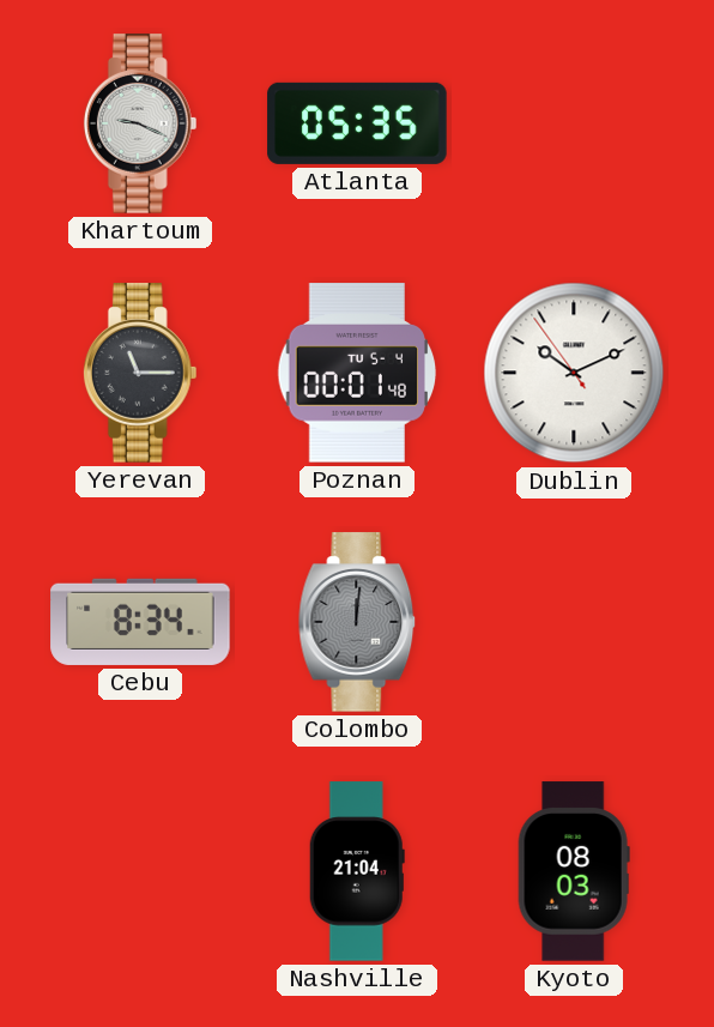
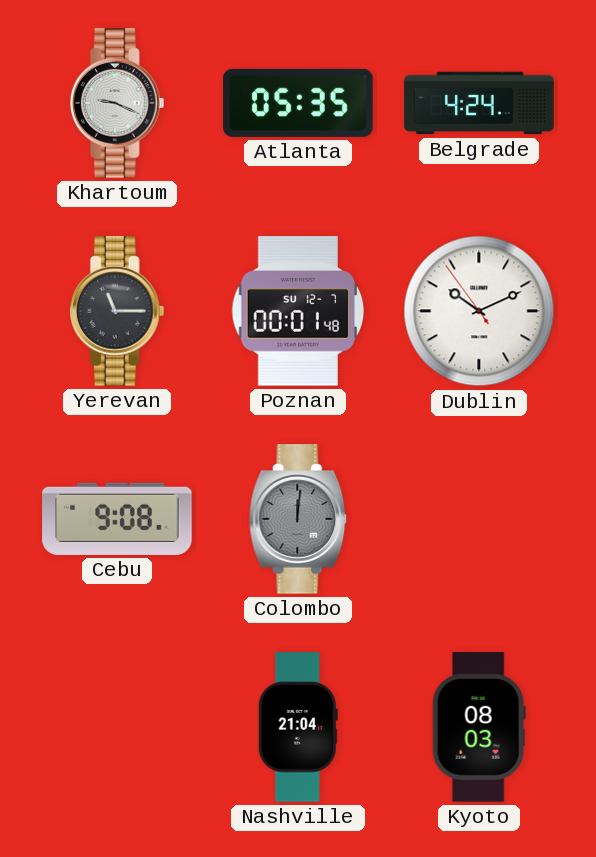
Belgrade: none -> 4:24 (479, 103)
Poznan date: TU 5-4 -> SU 12-7 (298, 311)
Cebu: 8:34 -> 9:08 (117, 519)
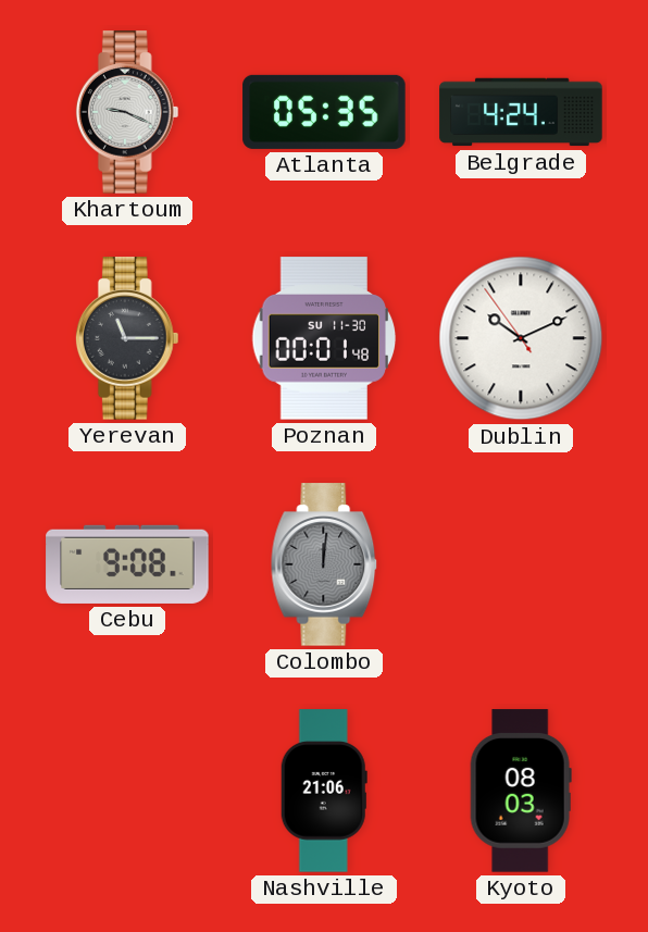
Poznan date: SU 12-7 -> SU 11-30 (324, 338)
Nashville: 21:04 -> 21:06 (324, 791)
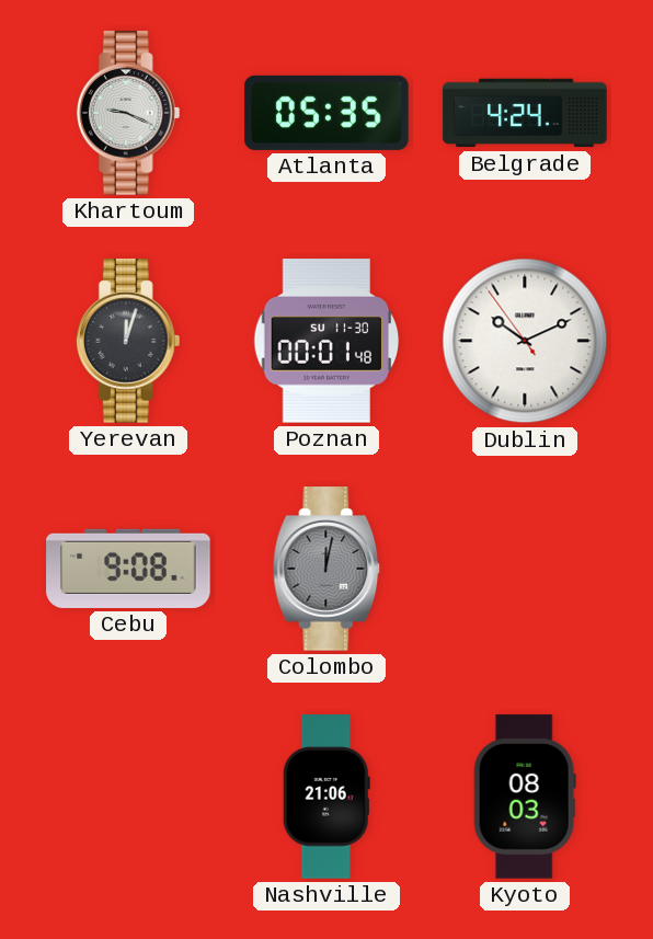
Yerevan: 11:15 -> 12:03 (128, 341)
Colombo: 12:01 -> 12:02 (326, 569)
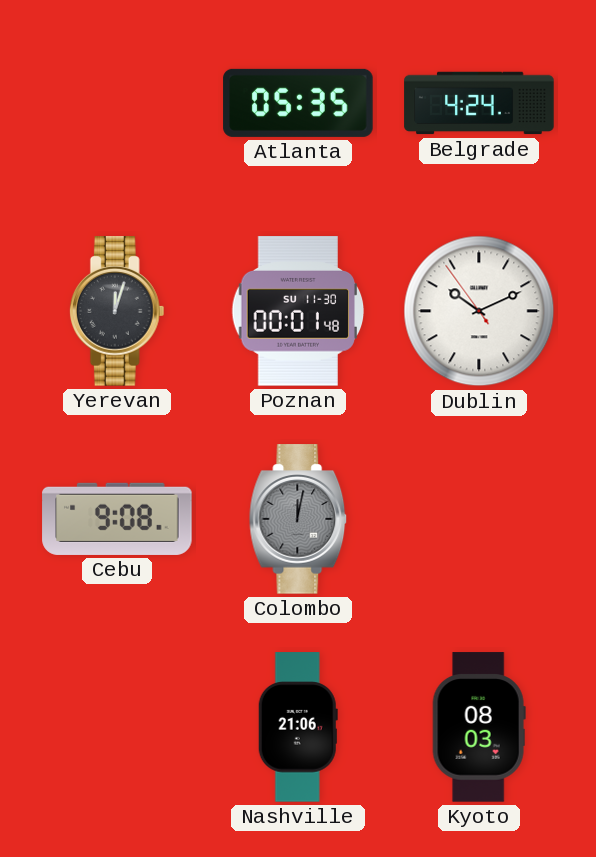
Khartoum: 9:19 -> none (128, 113)
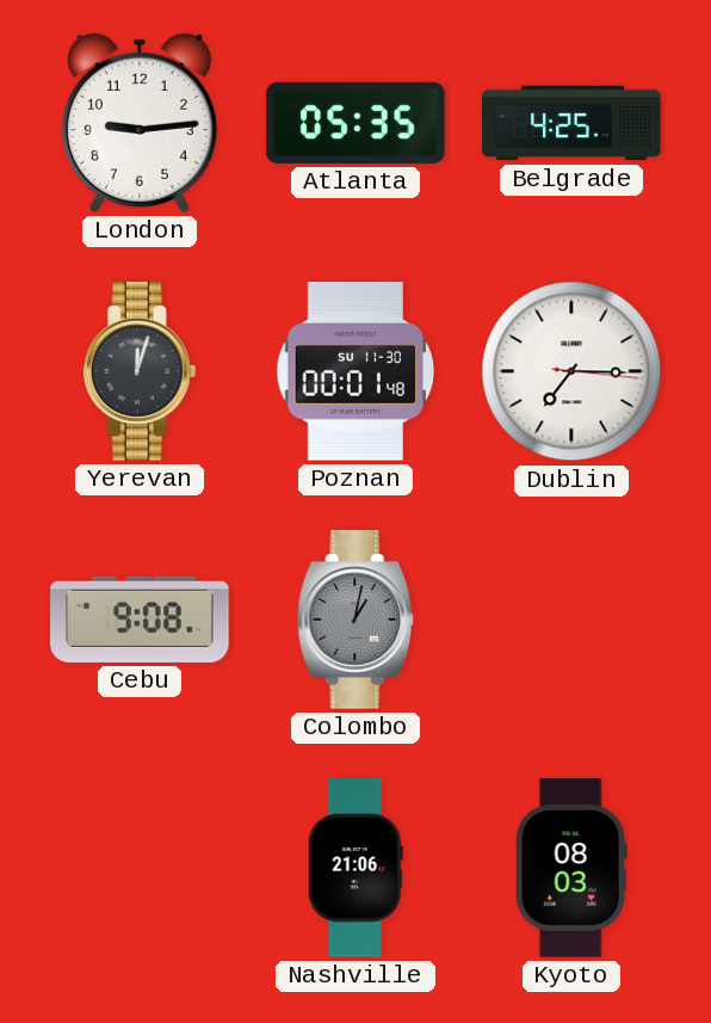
London: none -> 9:14 (140, 123)
Belgrade: 4:24 -> 4:25 (571, 123)
Dublin: 10:10 -> 7:15 (571, 371)
Colombo: 12:02 -> 1:02 (355, 620)
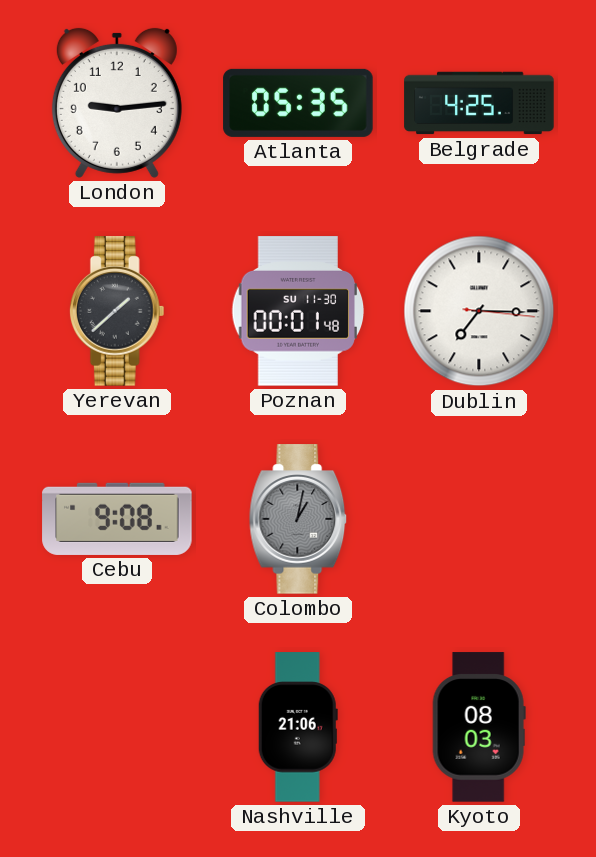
Yerevan: 12:03 -> 1:38 (117, 311)
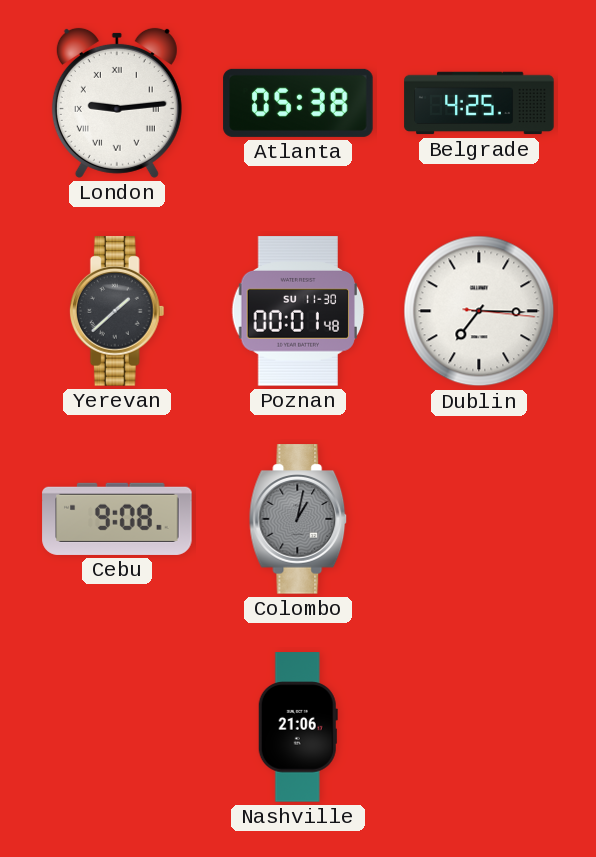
London numerals: Arabic -> Roman (117, 103)
Atlanta: 05:35 -> 05:38 (298, 103)
Kyoto: 08:03 -> none (479, 727)
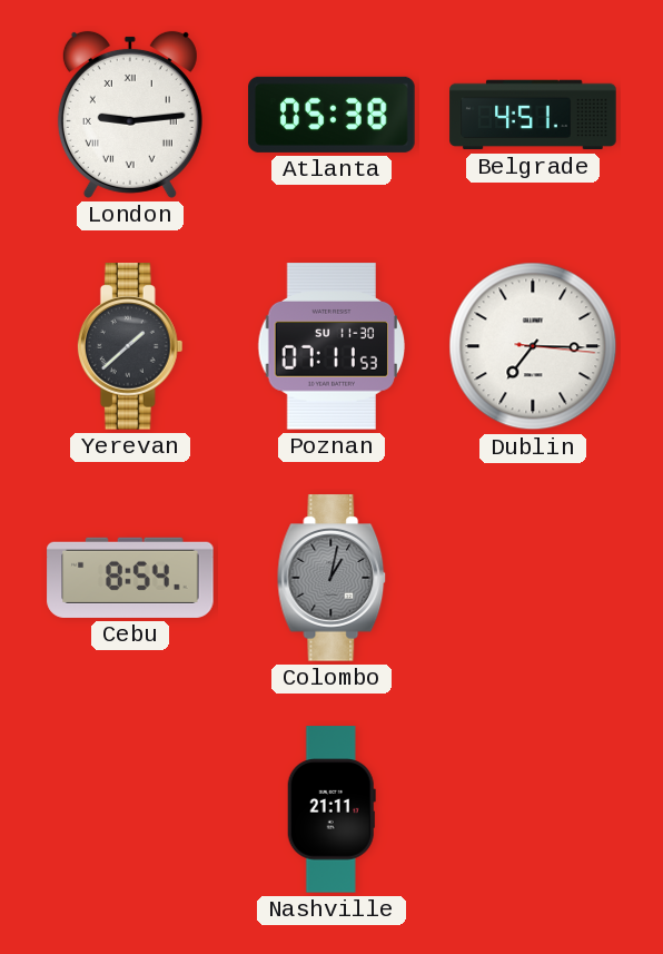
Belgrade: 4:25 -> 4:51 (533, 115)
Poznan: 00:01 -> 07:11 (331, 346)
Cebu: 9:08 -> 8:54 (130, 578)
Nashville: 21:06 -> 21:11 (331, 809)
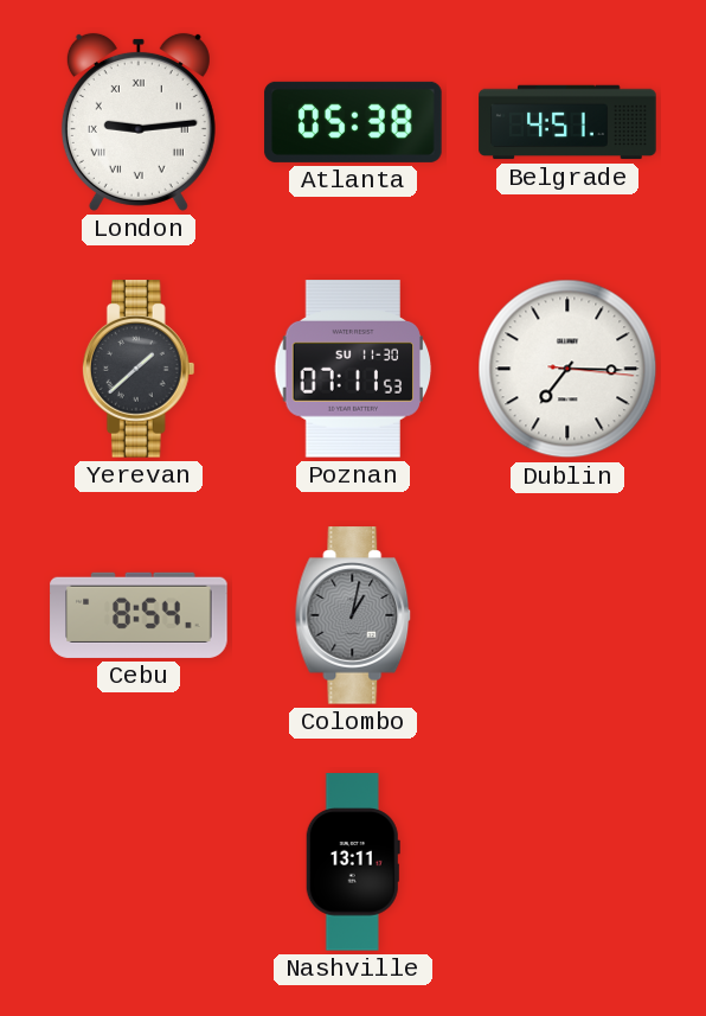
Nashville: 21:11 -> 13:11 (353, 862)
